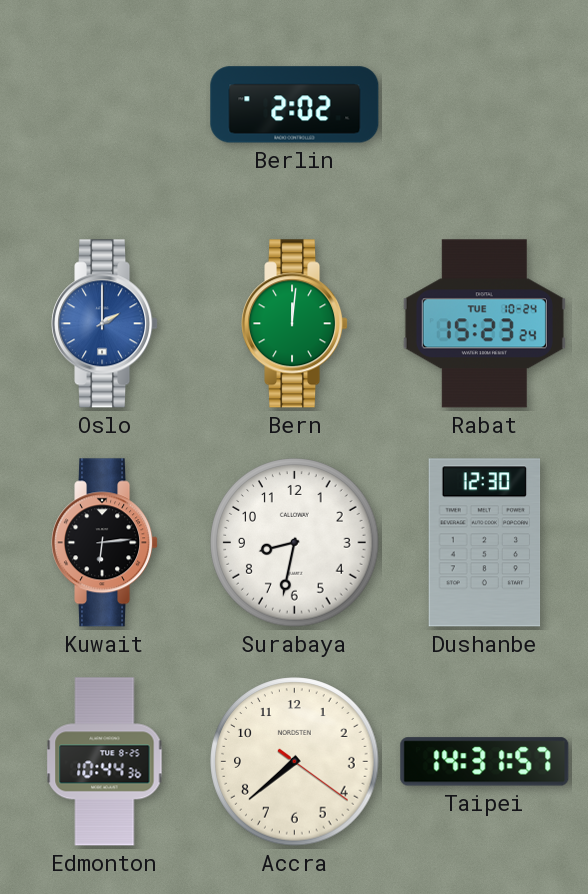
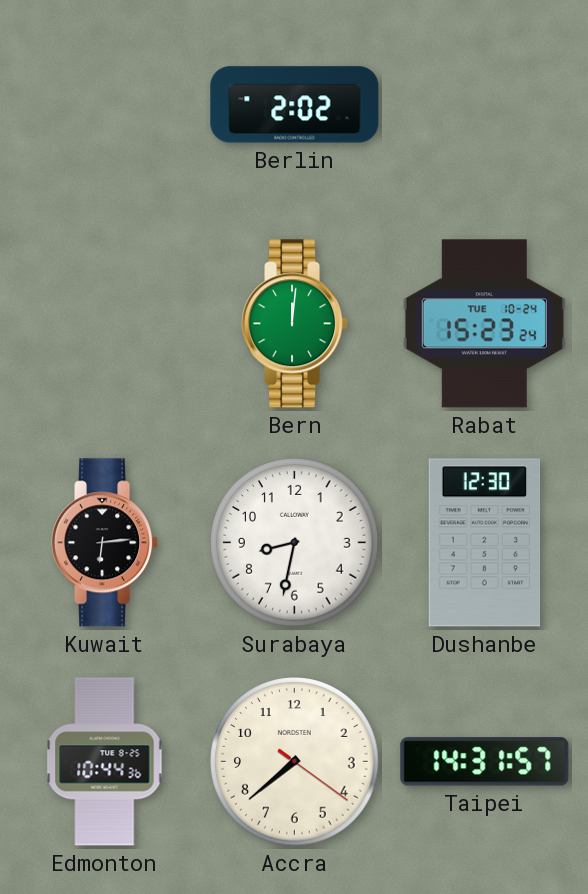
Oslo: 2:00 -> none (105, 324)
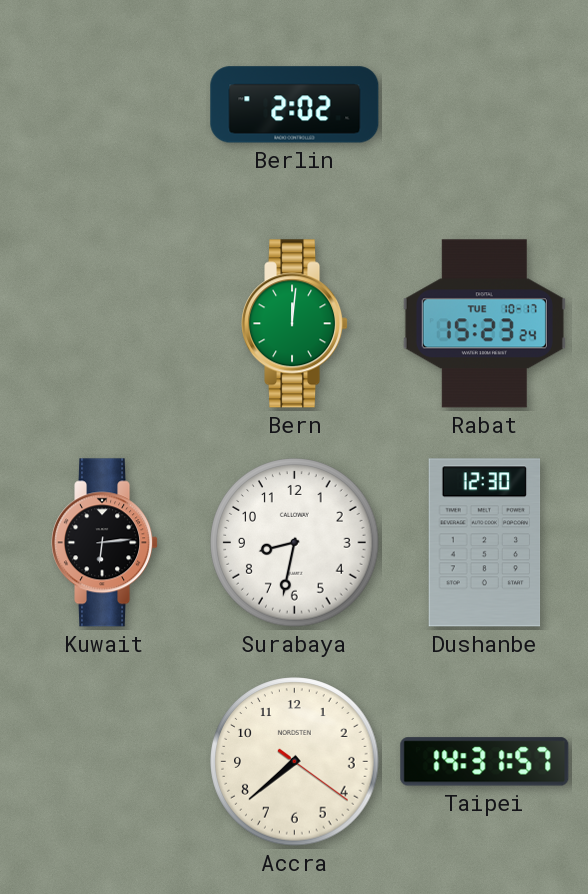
Rabat date: TUE 10-24 -> TUE 10-17 (484, 324)
Edmonton: 10:44 -> none (105, 762)
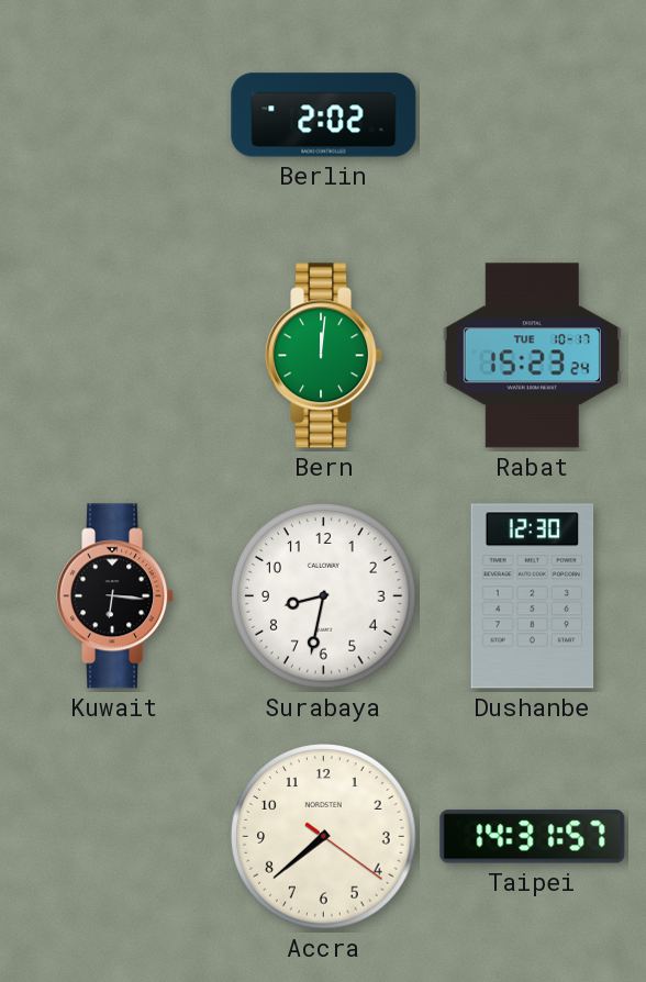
Kuwait: 6:14 -> 6:16 (115, 596)
